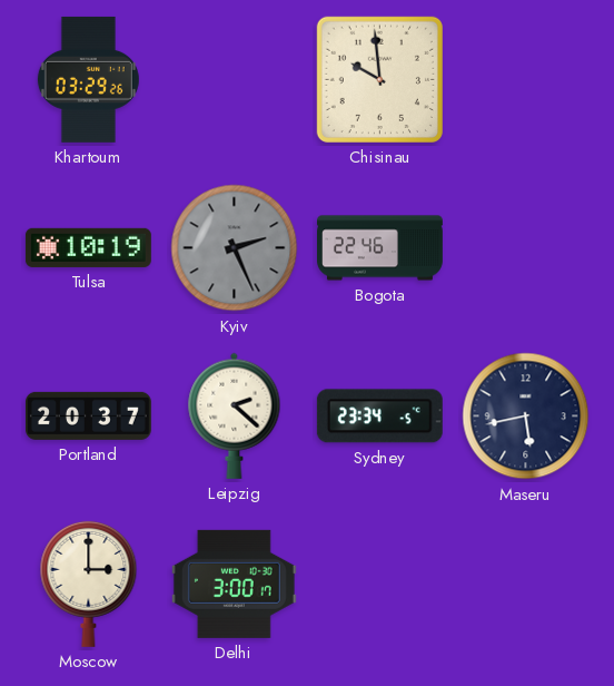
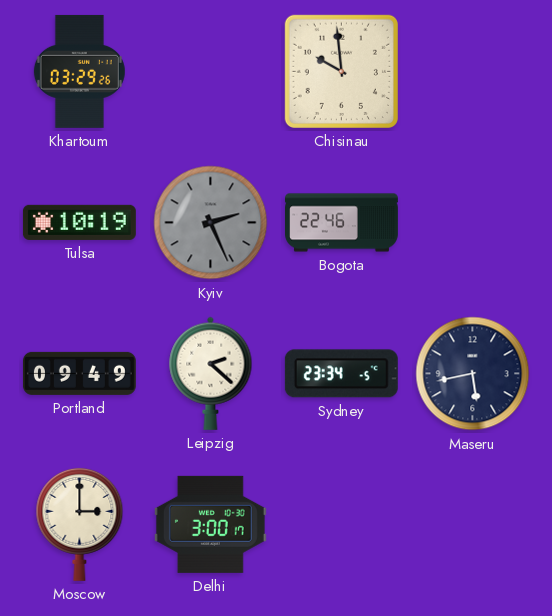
Portland: 20:37 -> 09:49 (79, 373)
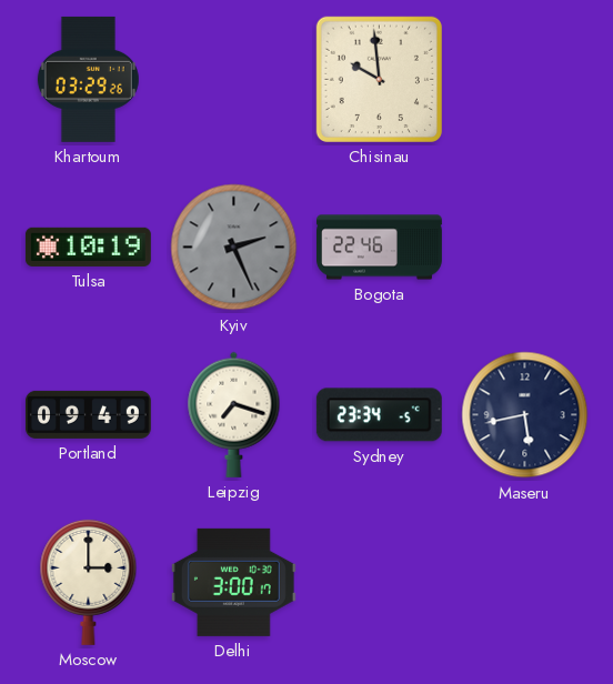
Leipzig: 2:22 -> 7:18 (234, 414)
